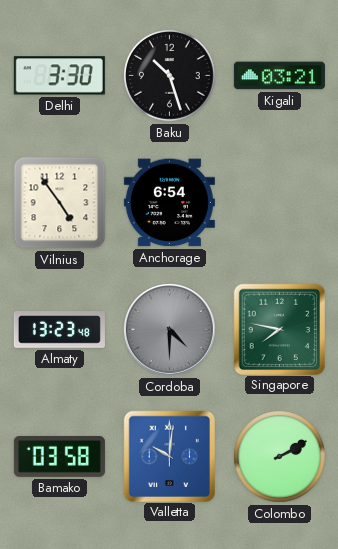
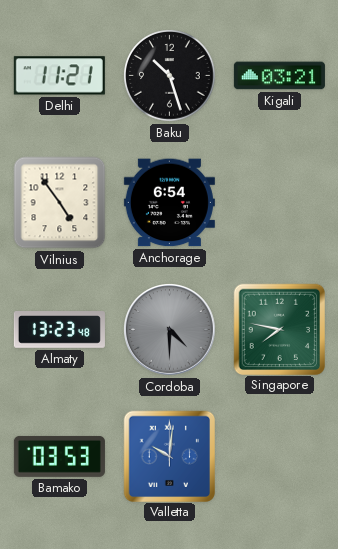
Delhi: 3:30 -> 11:21 (59, 76)
Bamako: 03:58 -> 03:53 (59, 456)
Colombo: 2:10 -> none (280, 457)
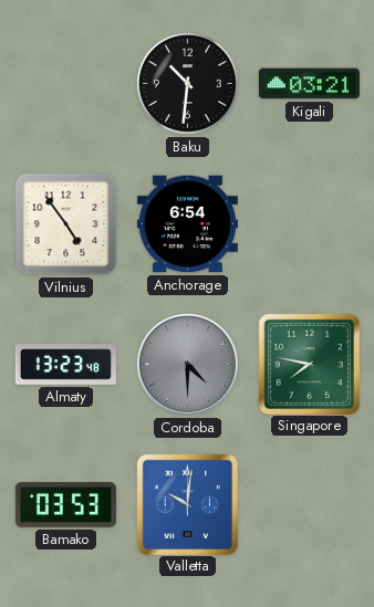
Delhi: 11:21 -> none (59, 76)
Baku: 10:27 -> 10:31 (188, 84)
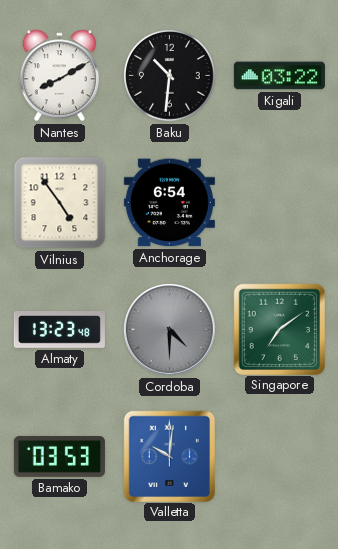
Nantes: none -> 8:10 (59, 76)
Kigali: 03:21 -> 03:22 (279, 76)
Singapore: 7:47 -> 7:09 (279, 329)
